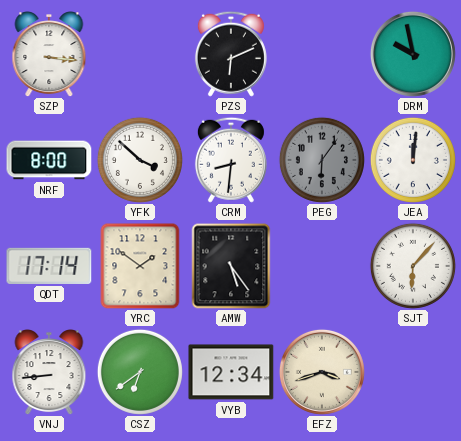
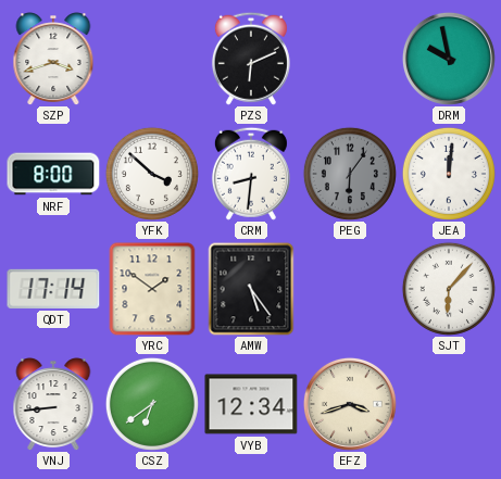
SZP: 3:16 -> 3:42 (53, 59)
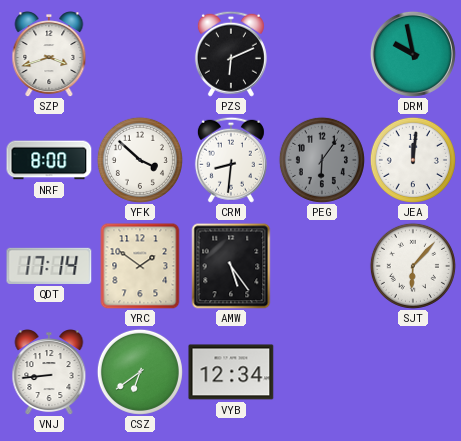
EFZ: 3:42 -> none (350, 404)
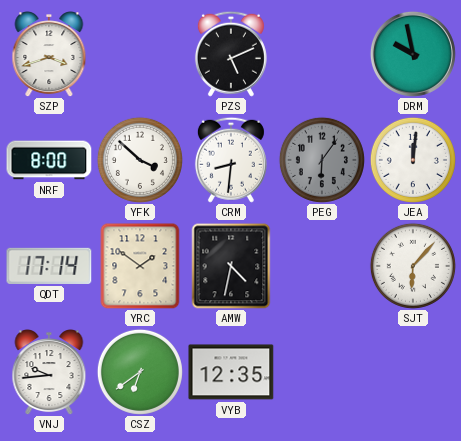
PZS: 6:11 -> 5:11 (231, 54)
AMW: 5:24 -> 4:32 (231, 266)
VNJ: 8:44 -> 9:44 (49, 372)
VYB: 12:34 -> 12:35 (231, 372)
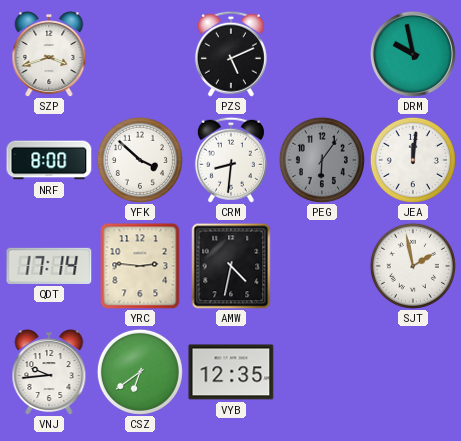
YRC: 1:51 -> 2:46 (140, 266)
SJT: 6:07 -> 1:58 (413, 266)
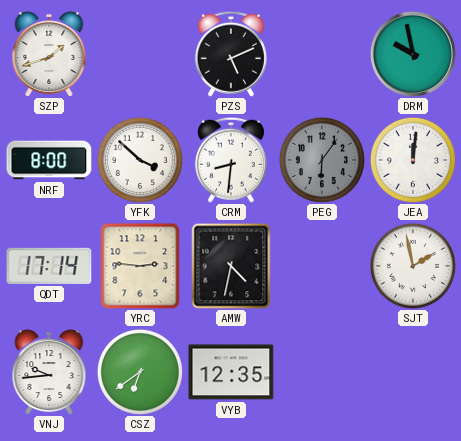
SZP: 3:42 -> 1:42 (49, 54)
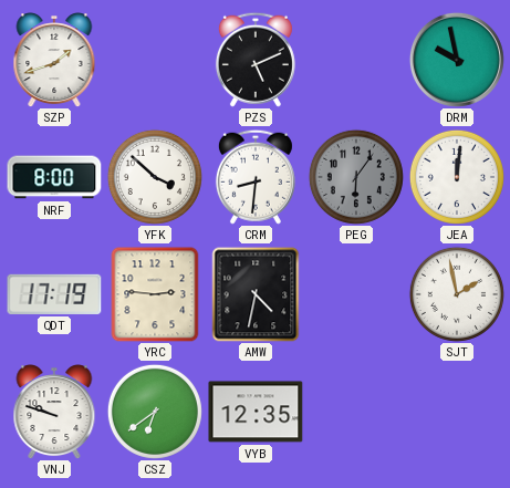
QDT: 17:14 -> 17:19 (54, 294)
VNJ: 9:44 -> 9:48 (54, 412)
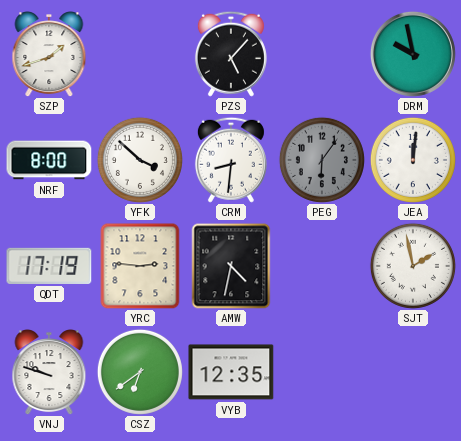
PZS: 5:11 -> 5:07 (231, 54)
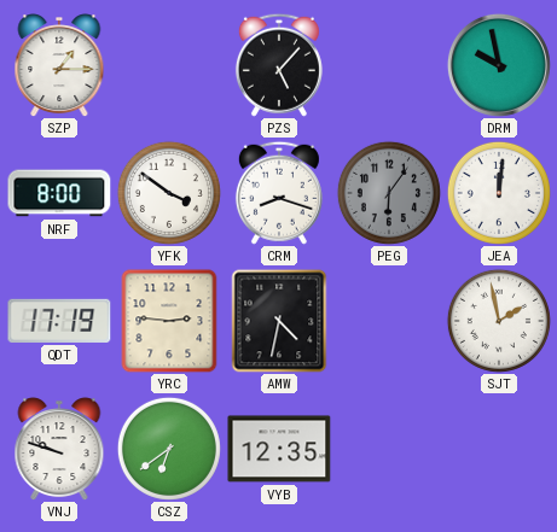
SZP: 1:42 -> 1:15 (59, 65)
YFK: 3:52 -> 3:51 (169, 193)
CRM: 8:31 -> 8:18 (279, 193)
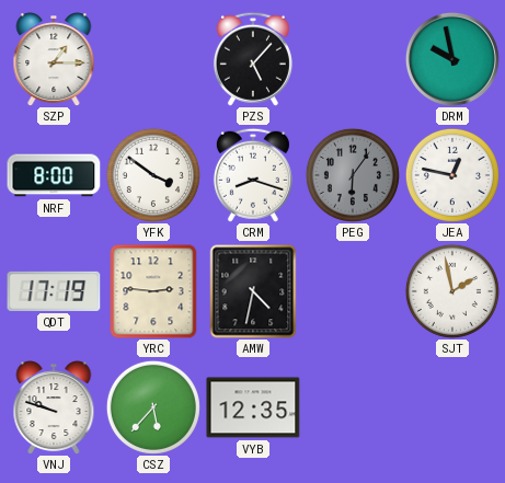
JEA: 12:01 -> 12:47 (452, 175)
CSZ: 6:39 -> 5:37 (153, 407)
